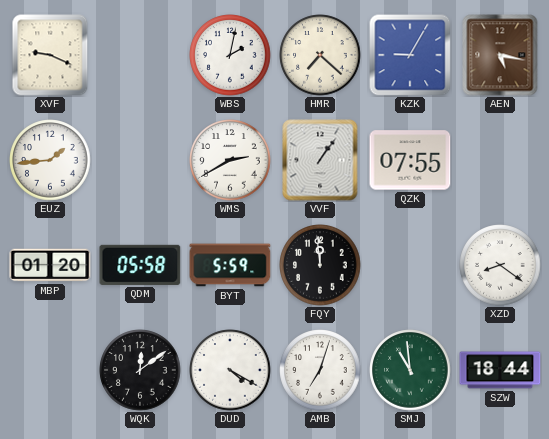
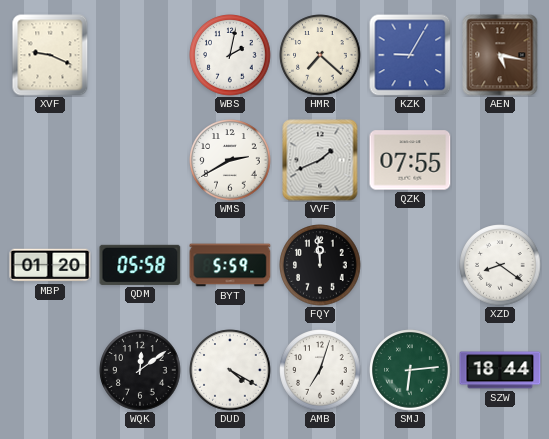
EUZ: 1:44 -> none (50, 160)
VVF: 1:06 -> 1:41 (320, 160)
SMJ: 10:59 -> 6:14 (410, 370)
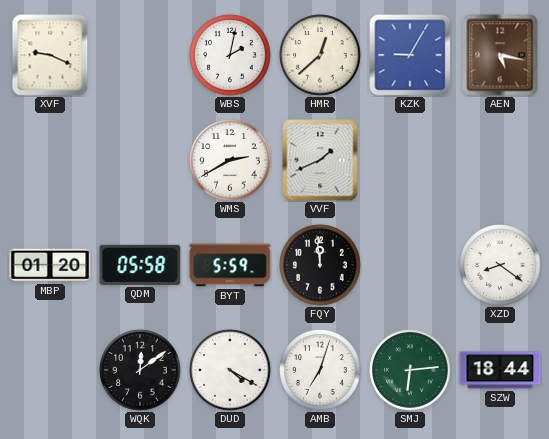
HMR: 7:22 -> 12:38 (320, 55)
QZK: 07:55 -> none (410, 160)
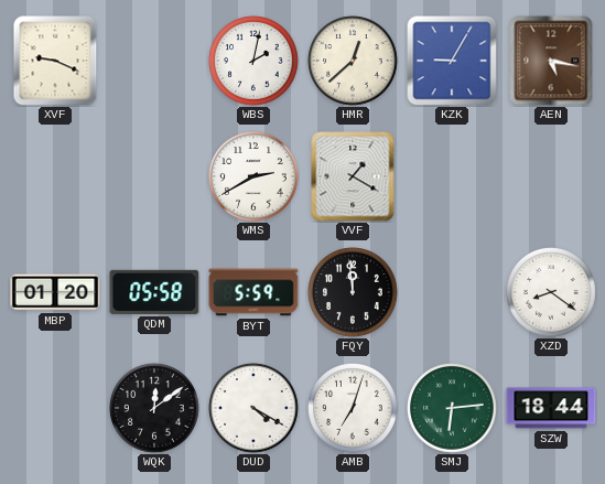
VVF: 1:41 -> 1:20 (353, 176)
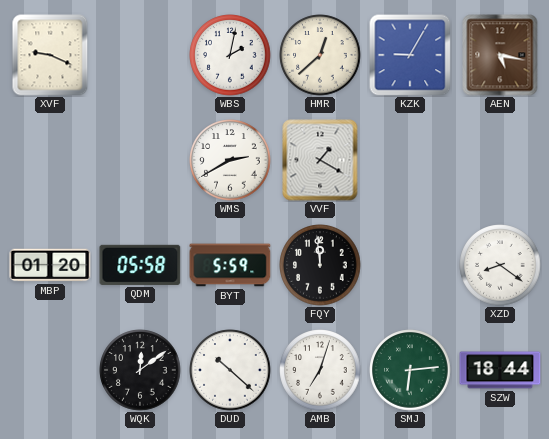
DUD: 4:20 -> 10:22 (230, 370)
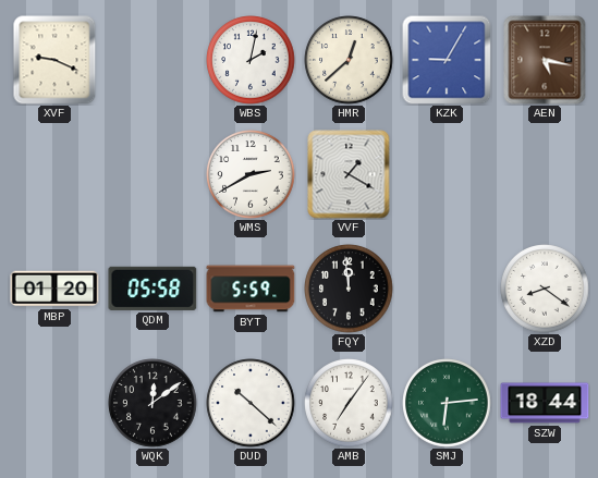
AMB: 7:03 -> 7:06 (349, 403)
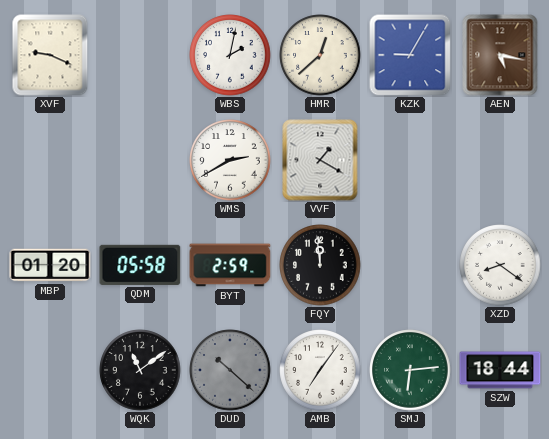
BYT: 5:59 -> 2:59 (230, 265)
WQK: 12:09 -> 11:09 (140, 370)
DUD dial: white -> grey (230, 370)
